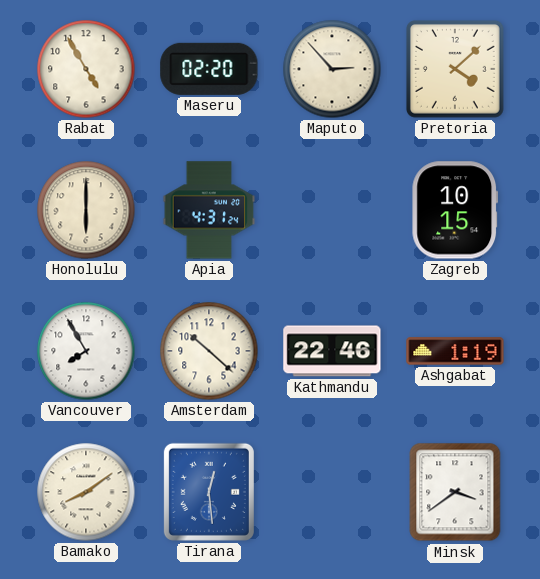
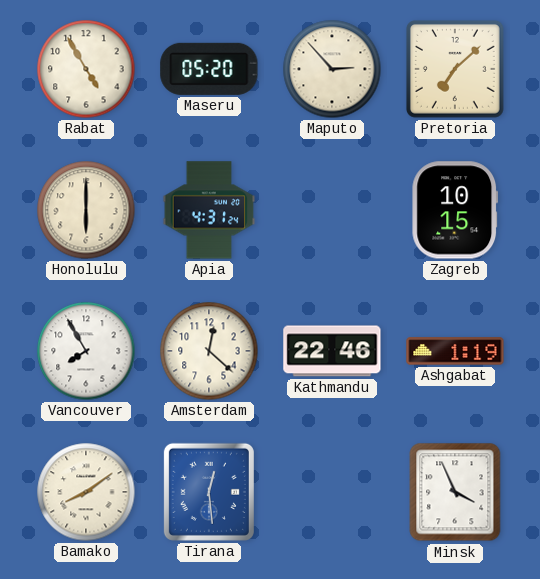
Maseru: 02:20 -> 05:20 (209, 69)
Pretoria: 4:08 -> 7:08 (455, 69)
Amsterdam: 10:22 -> 12:22 (209, 351)
Minsk: 3:39 -> 3:56 (455, 492)
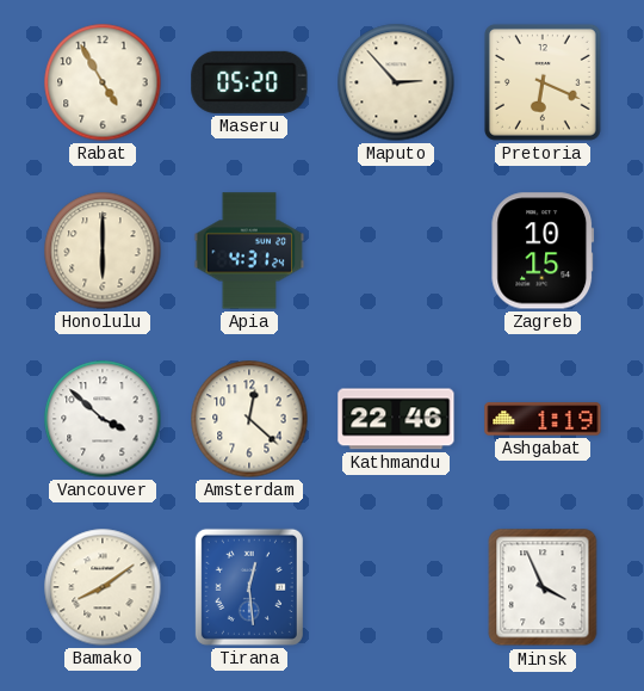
Pretoria: 7:08 -> 6:19 (543, 82)
Vancouver: 7:55 -> 3:52 (103, 419)
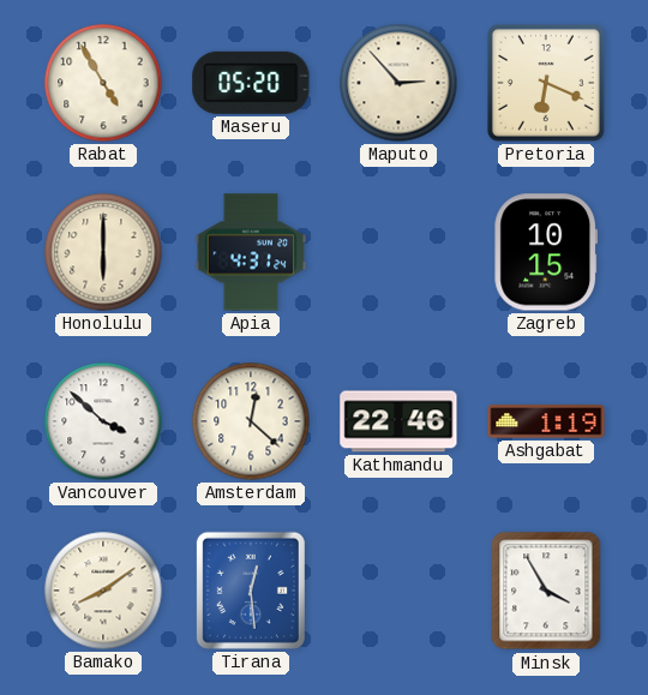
Minsk: 3:56 -> 3:55 (546, 591)
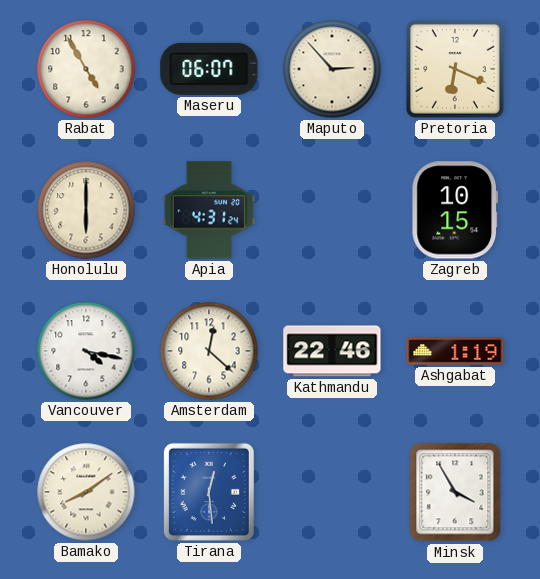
Maseru: 05:20 -> 06:07 (209, 69)
Vancouver: 3:52 -> 4:17 (86, 351)
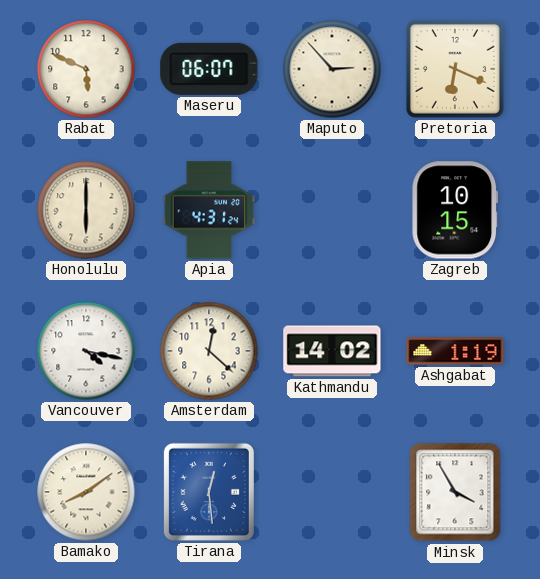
Rabat: 4:55 -> 5:49 (86, 69)
Kathmandu: 22:46 -> 14:02 (332, 351)
